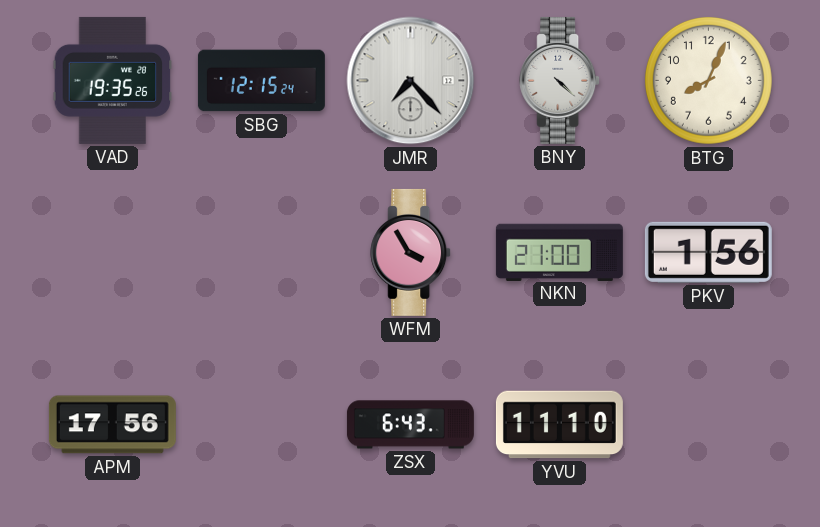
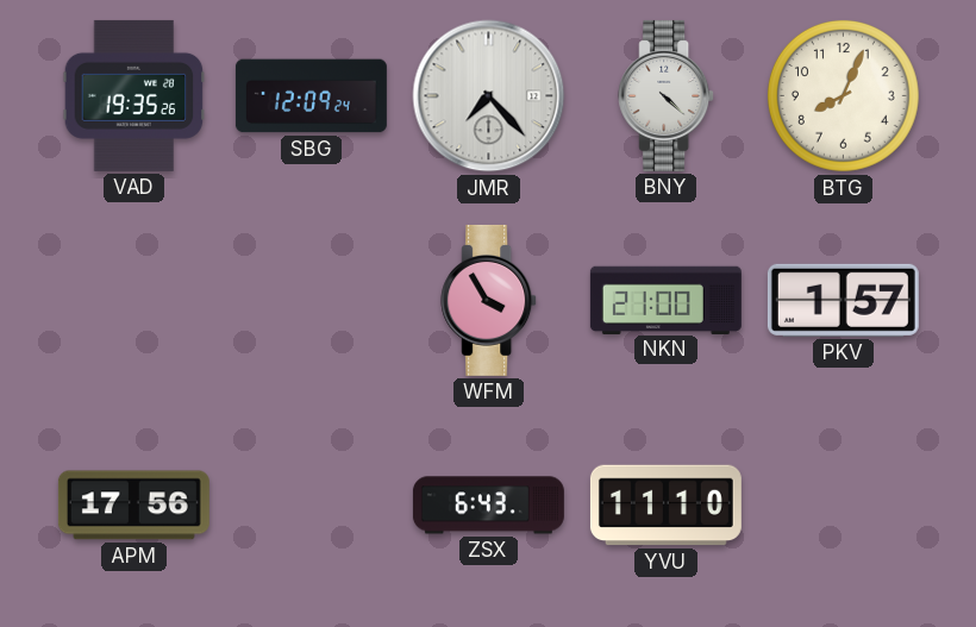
SBG: 12:15 -> 12:09 (311, 96)
PKV: 1:56 -> 1:57 (843, 300)
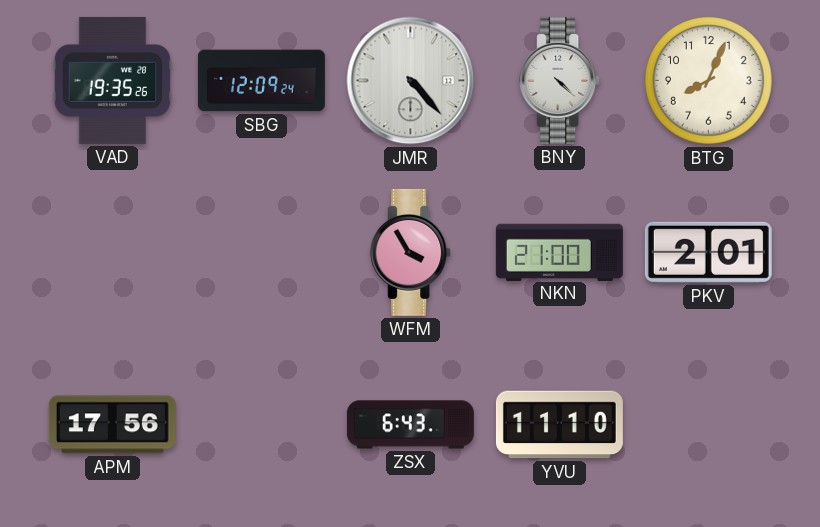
JMR: 7:23 -> 4:23 (411, 81)
PKV: 1:57 -> 2:01 (708, 252)
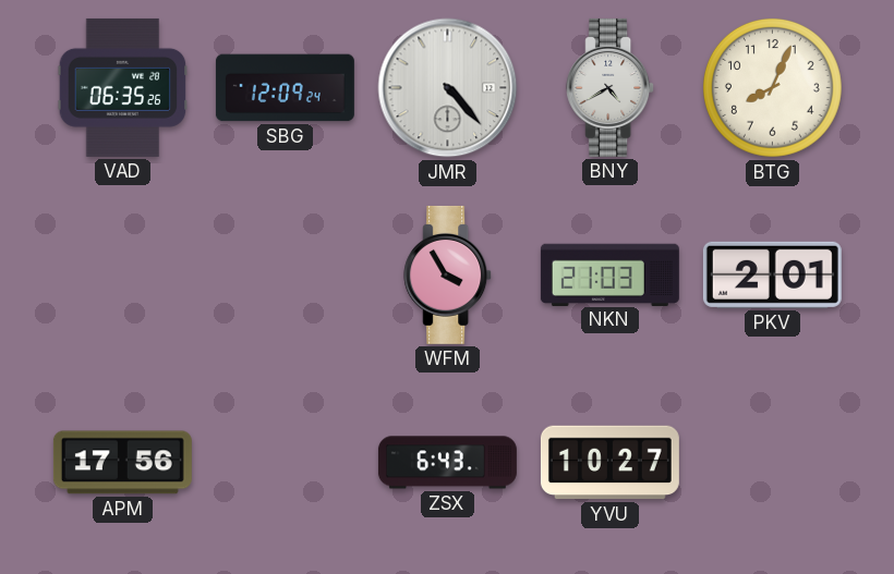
VAD: 19:35 -> 06:35 (123, 87)
BNY: 4:22 -> 4:40 (611, 87)
NKN: 21:00 -> 21:03 (609, 274)
YVU: 11:10 -> 10:27 (609, 463)
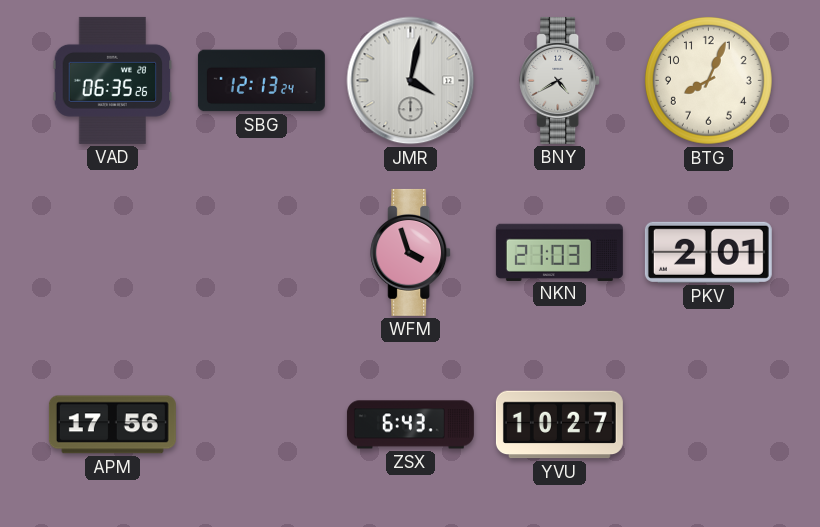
SBG: 12:09 -> 12:13 (261, 81)
JMR: 4:23 -> 4:02 (411, 81)
WFM: 3:55 -> 3:57 (411, 252)
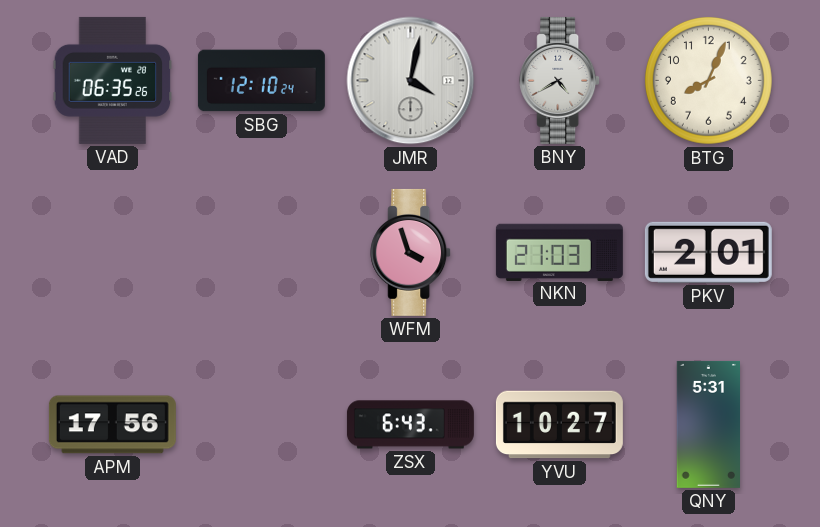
SBG: 12:13 -> 12:10 (261, 81)
QNY: none -> 5:31 (709, 424)
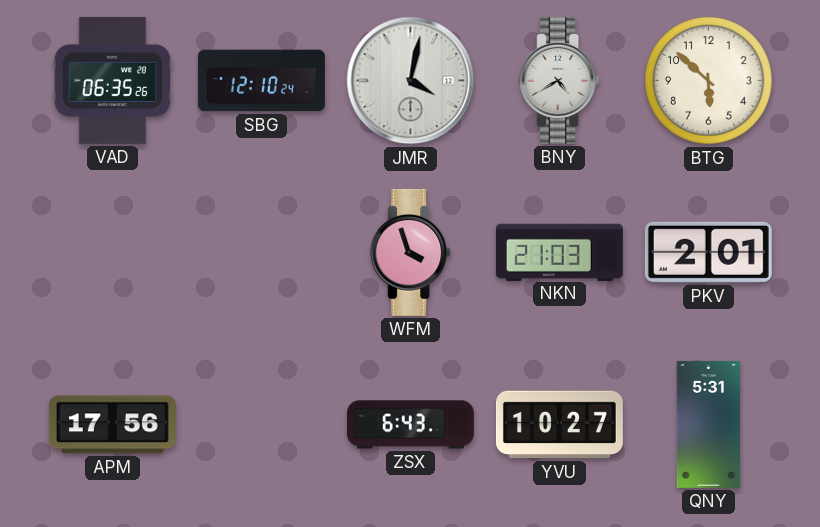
BTG: 8:04 -> 5:52 (708, 80)
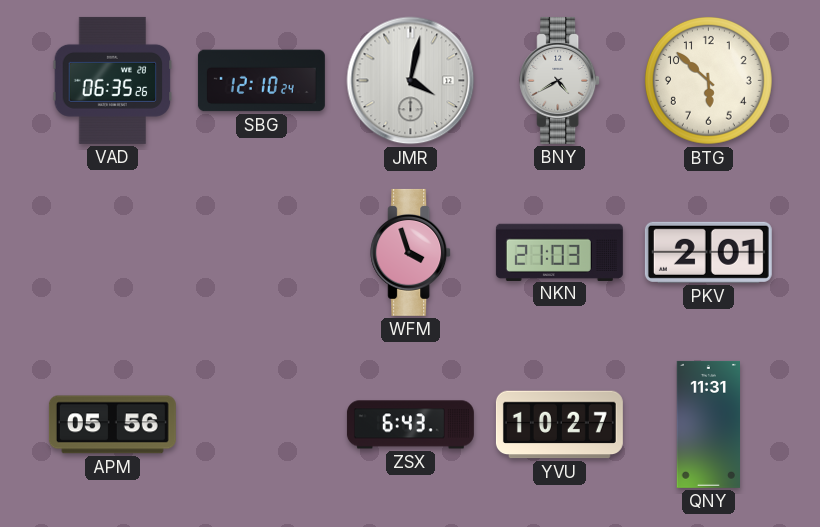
APM: 17:56 -> 05:56 (112, 425)
QNY: 5:31 -> 11:31 (709, 424)
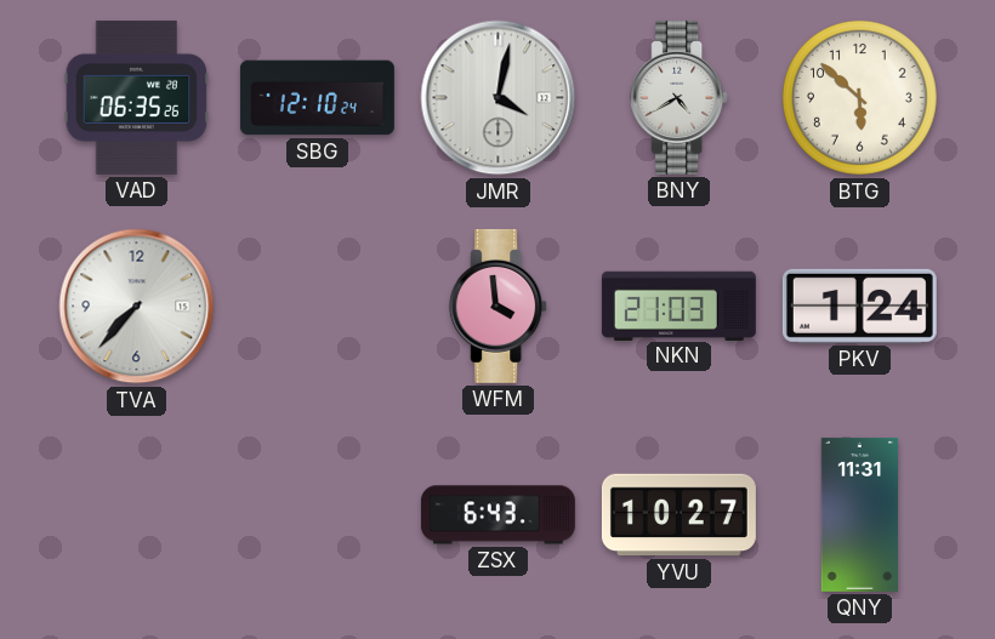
TVA: none -> 7:37 (137, 307)
WFM: 3:57 -> 3:59 (499, 306)
PKV: 2:01 -> 1:24 (859, 306)
APM: 05:56 -> none (112, 425)
